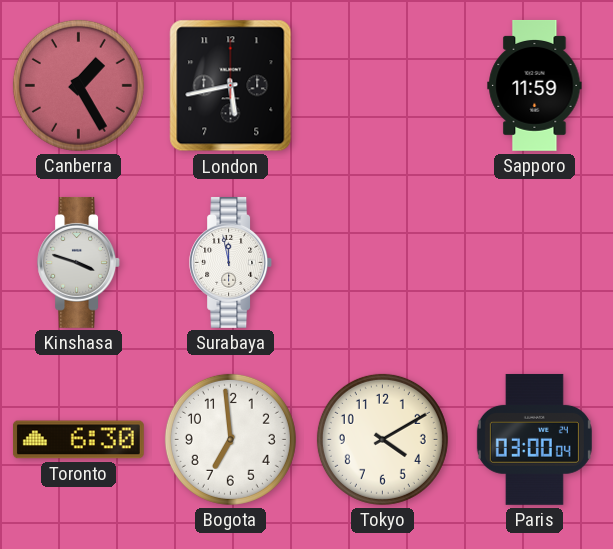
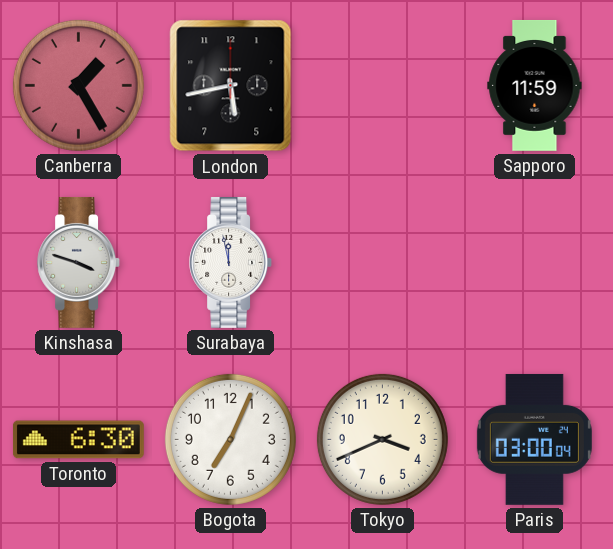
Bogota: 6:59 -> 7:04 (230, 439)
Tokyo: 4:10 -> 3:41 (382, 439)
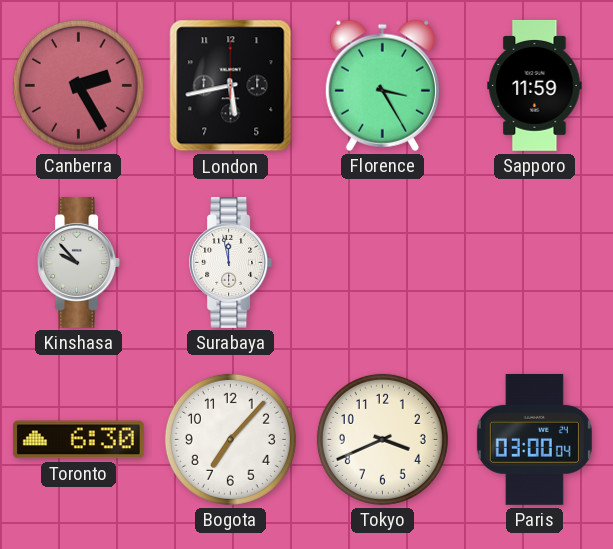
Canberra: 1:25 -> 2:25 (78, 85)
Florence: none -> 3:25 (382, 85)
Kinshasa: 3:48 -> 9:53 (79, 262)
Bogota: 7:04 -> 7:07 (230, 439)
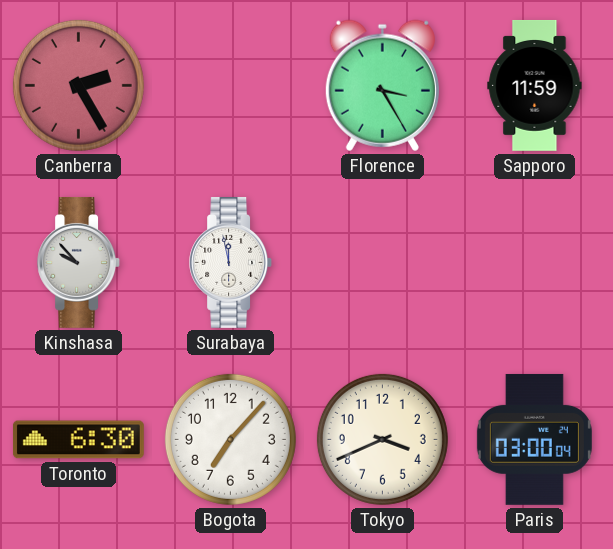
London: 5:43 -> none (231, 86)
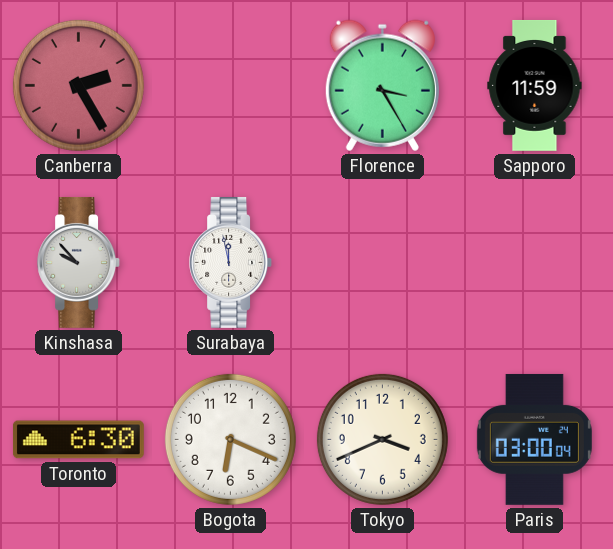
Bogota: 7:07 -> 6:19 (230, 439)
